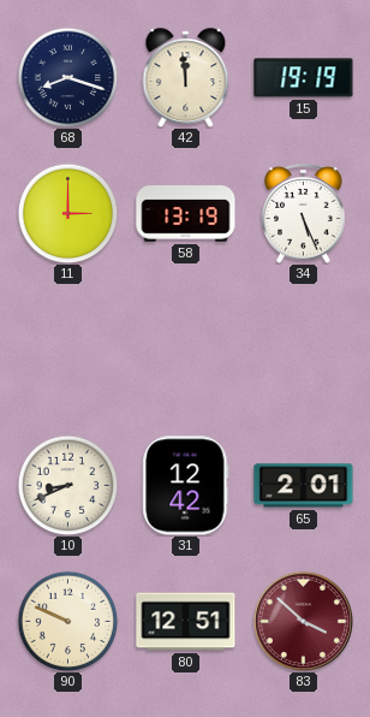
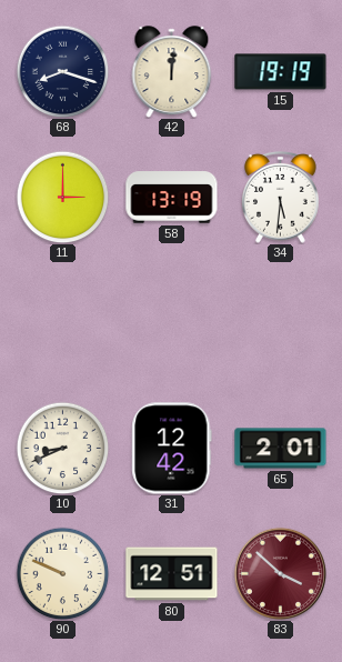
42: 11:59 -> 12:01 (172, 72)
34: 5:26 -> 5:31 (281, 197)
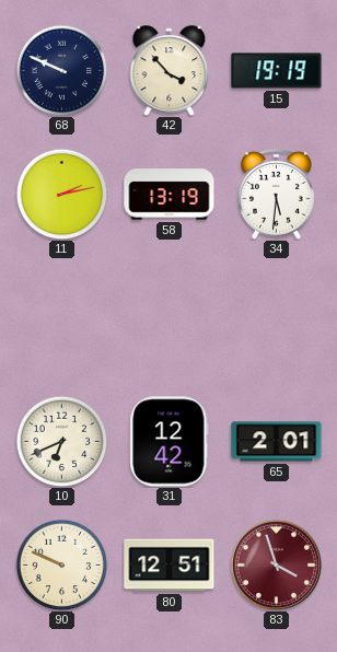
68: 8:18 -> 9:49 (61, 70)
42: 12:01 -> 3:53 (170, 71)
11: 3:00 -> 2:13 (61, 194)
10: 8:41 -> 6:41 (61, 441)
83: 3:52 -> 3:57 (276, 564)
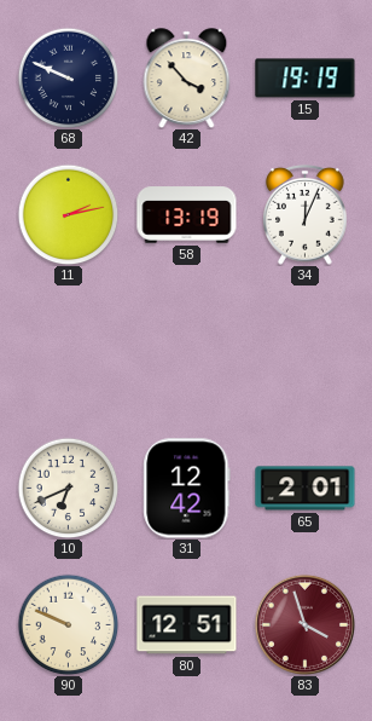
34: 5:31 -> 12:04 (306, 214)
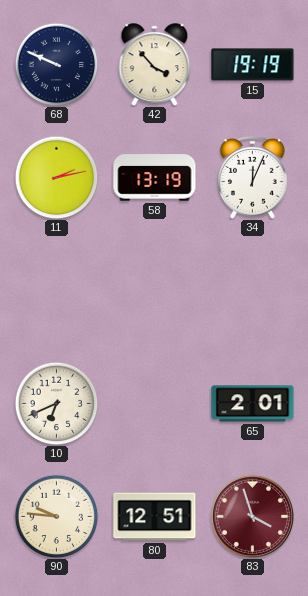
31: 12:42 -> none (187, 489)
90: 9:49 -> 9:46 (56, 516)
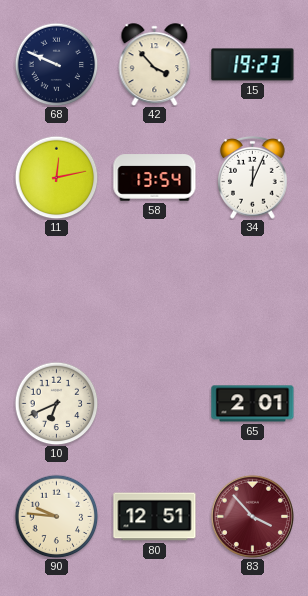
15: 19:19 -> 19:23 (253, 65)
11: 2:13 -> 12:13 (56, 177)
58: 13:19 -> 13:54 (155, 178)
83: 3:57 -> 3:53 (252, 516)
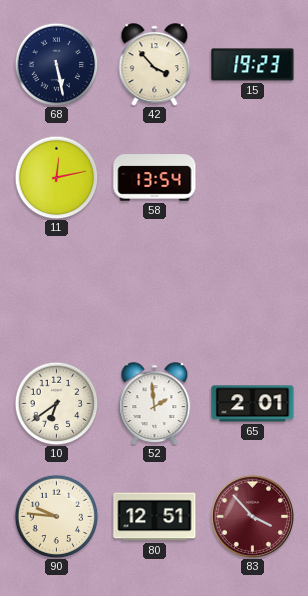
68: 9:49 -> 5:28 (56, 64)
34: 12:04 -> none (253, 177)
10: 6:41 -> 6:39 (56, 403)
52: none -> 1:59 (155, 404)
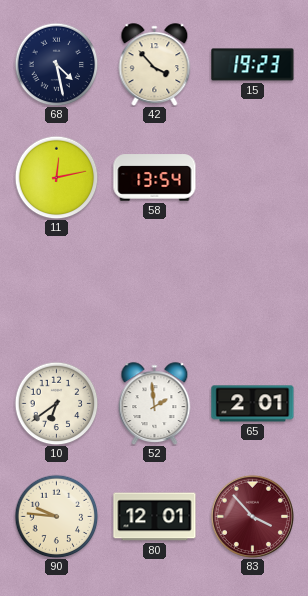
68: 5:28 -> 4:28 (56, 64)
80: 12:51 -> 12:01 (155, 517)
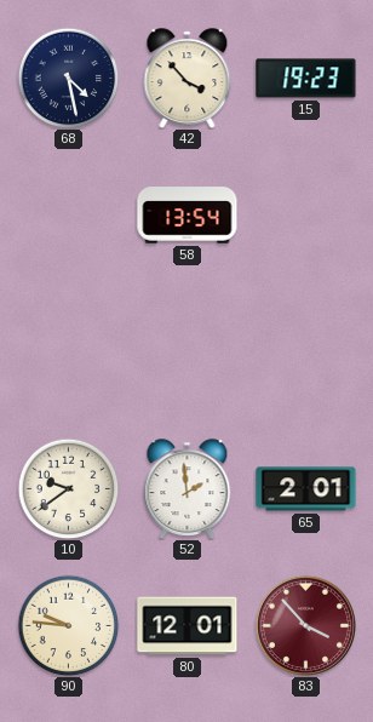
11: 12:13 -> none (56, 177)
10: 6:39 -> 9:39 (68, 488)
